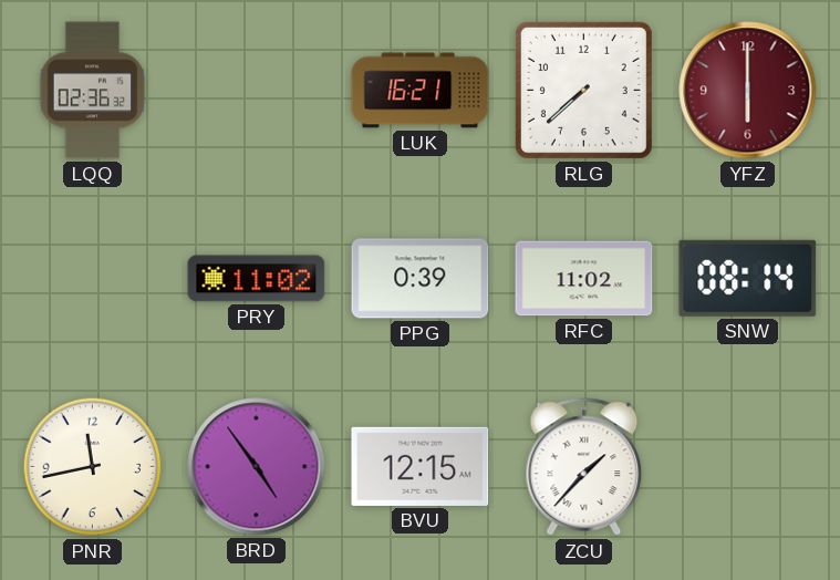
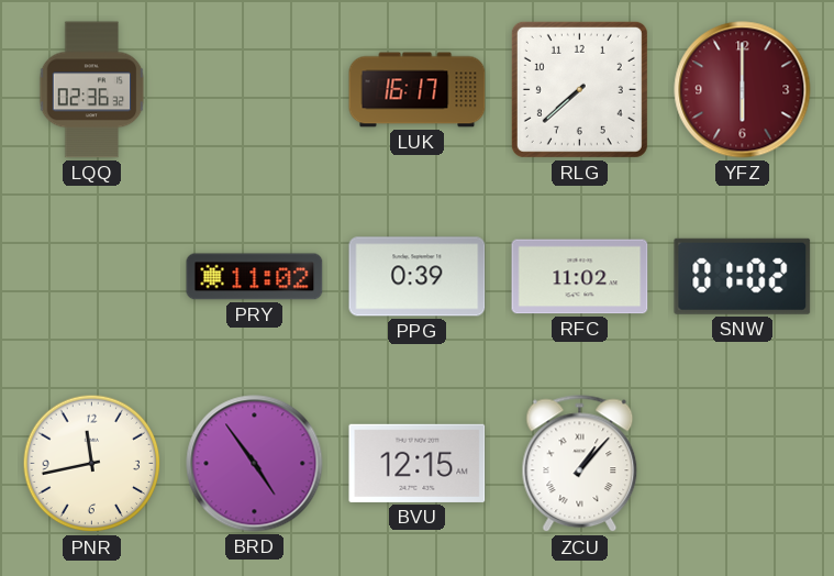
LUK: 16:21 -> 16:17 (418, 90)
SNW: 08:14 -> 01:02 (743, 276)
ZCU: 1:37 -> 1:07 (580, 464)
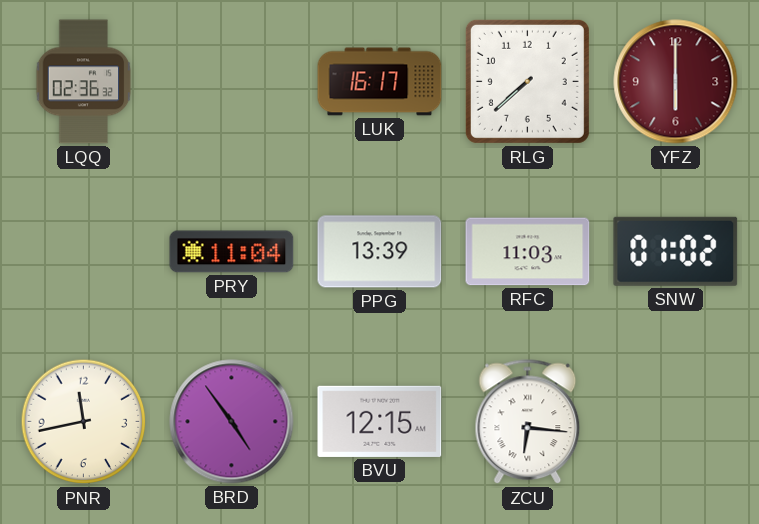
PRY: 11:02 -> 11:04 (232, 252)
PPG: 0:39 -> 13:39 (380, 252)
RFC: 11:02 -> 11:03 (528, 252)
ZCU: 1:07 -> 6:16 (528, 422)
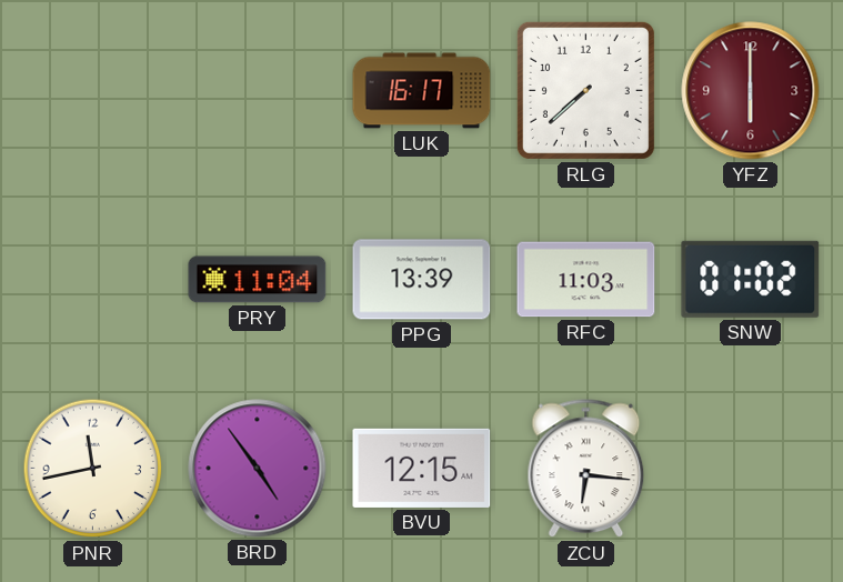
LQQ: 02:36 -> none (84, 82)
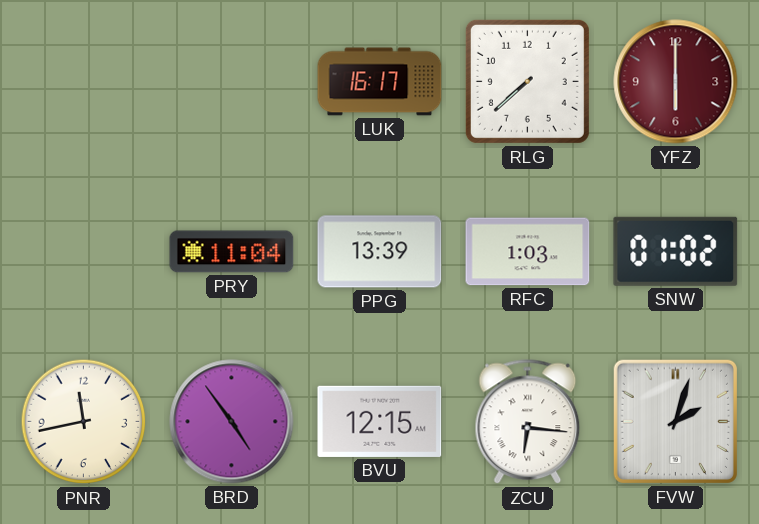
RFC: 11:03 -> 1:03 (528, 252)
FVW: none -> 2:03 (675, 421)
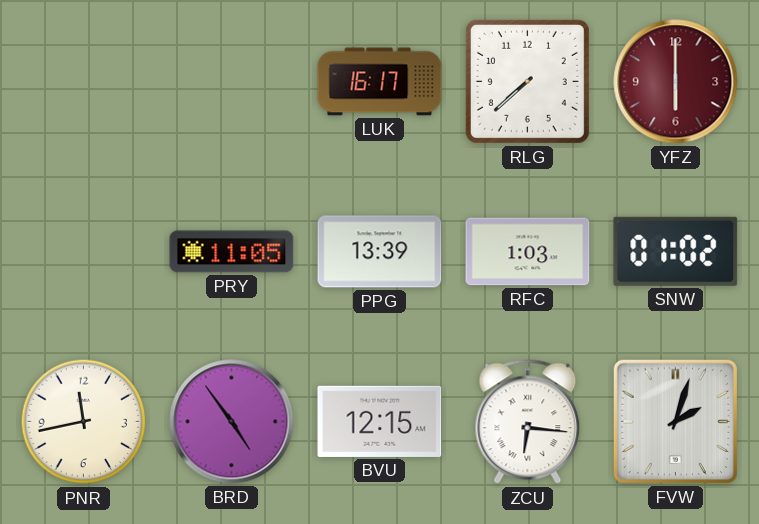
PRY: 11:04 -> 11:05 (232, 252)
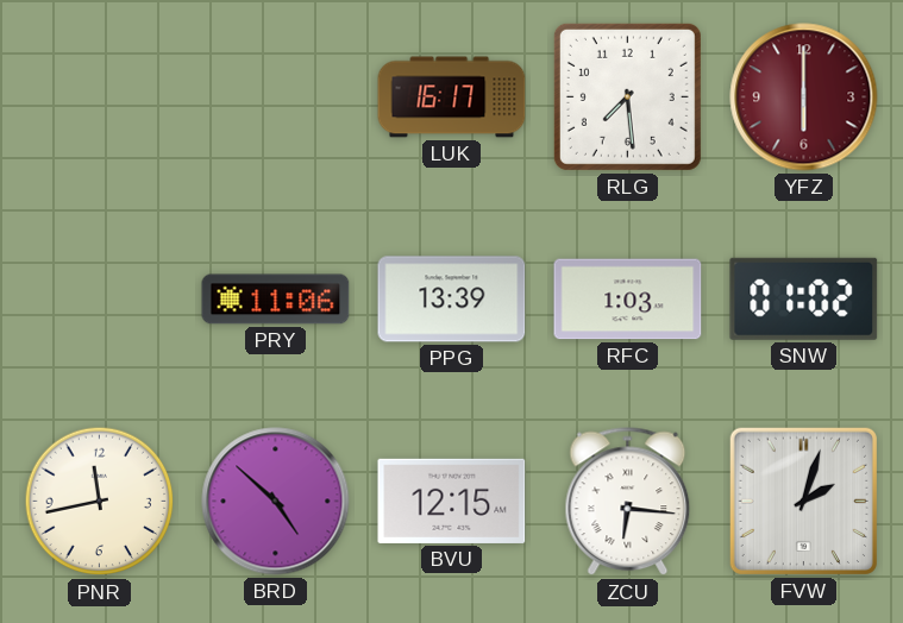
RLG: 7:38 -> 7:29 (627, 96)
PRY: 11:05 -> 11:06 (276, 300)
BRD: 4:54 -> 4:52 (276, 502)
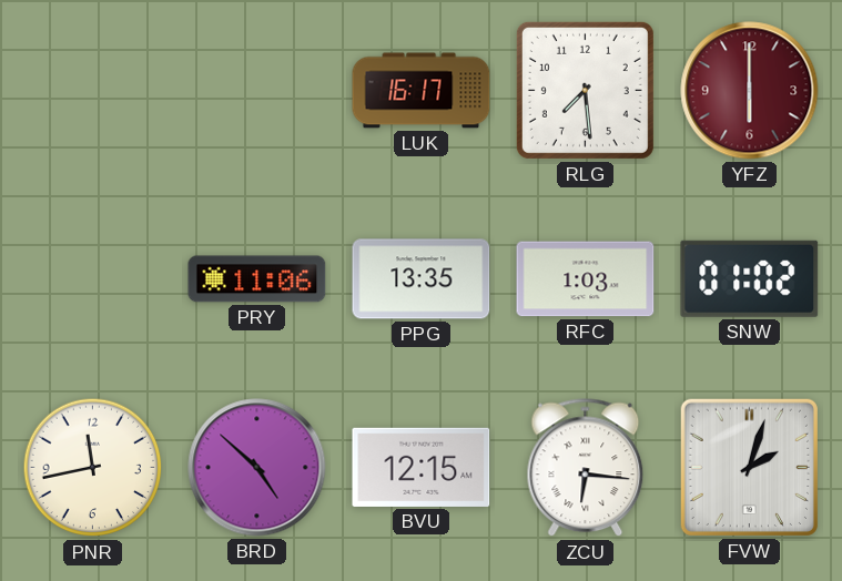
PPG: 13:39 -> 13:35 (422, 279)
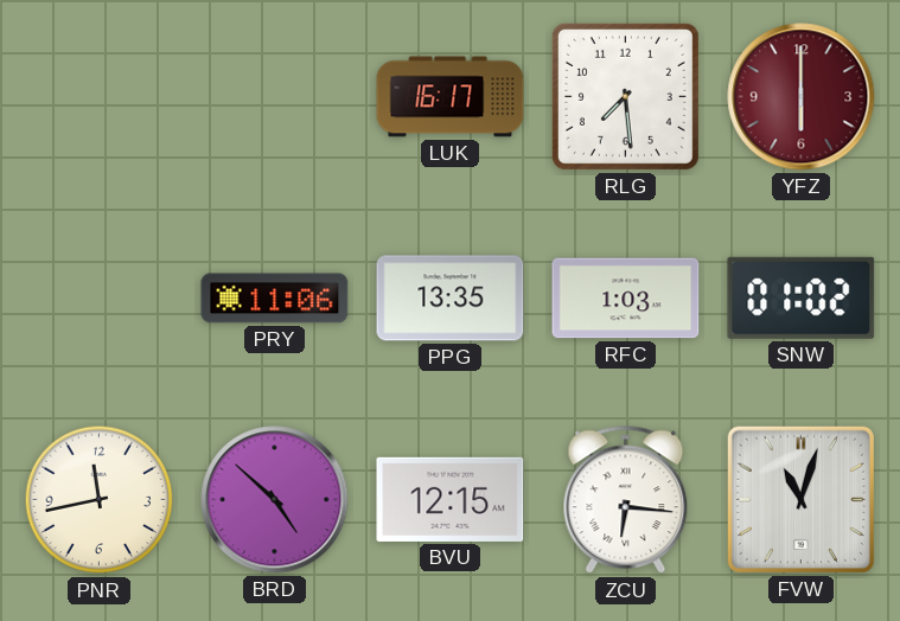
FVW: 2:03 -> 11:03 (800, 499)
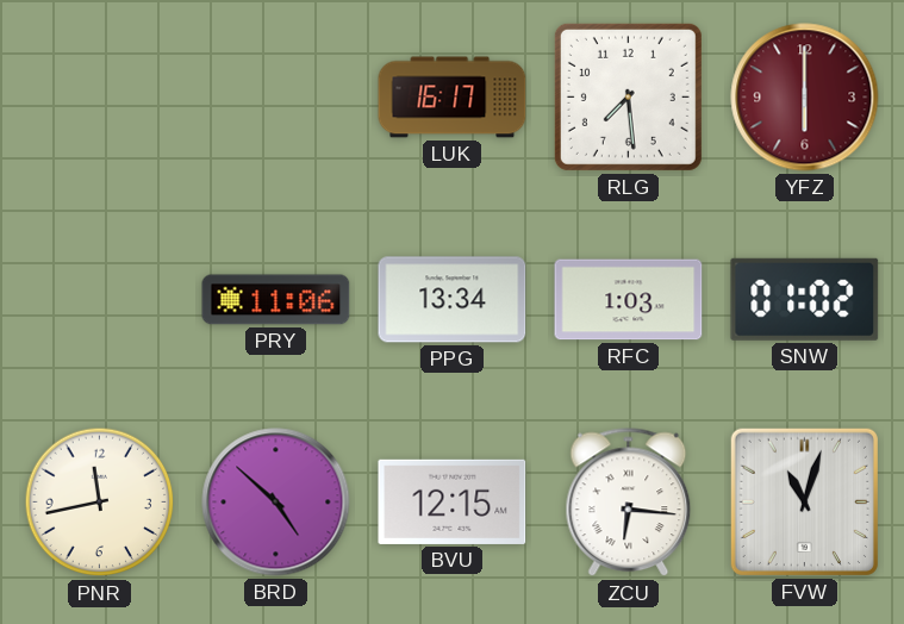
PPG: 13:35 -> 13:34 (453, 300)
